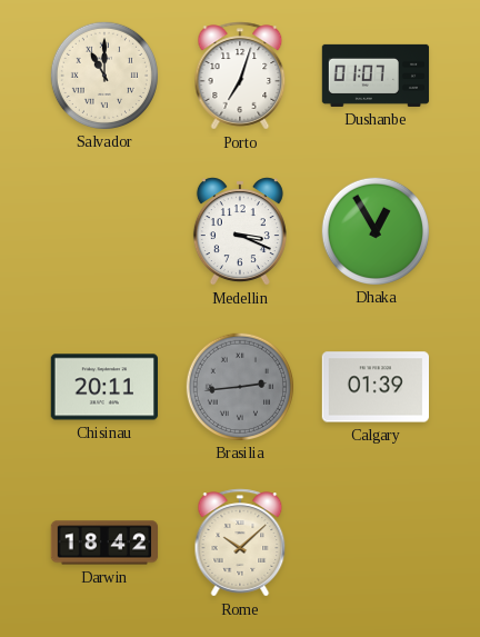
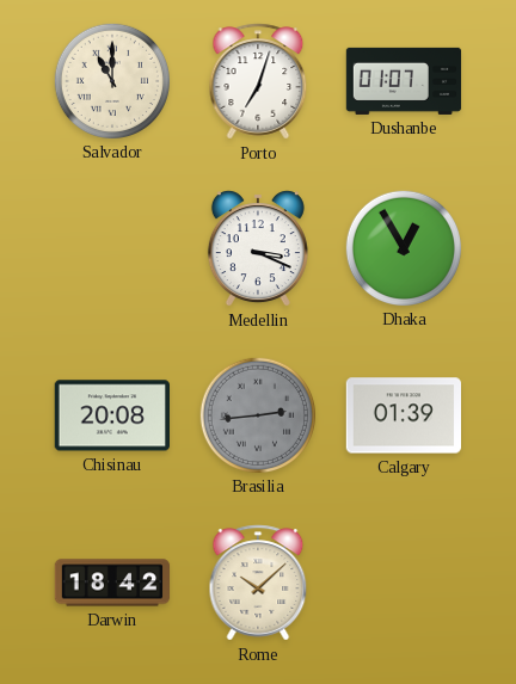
Chisinau: 20:11 -> 20:08 (111, 415)
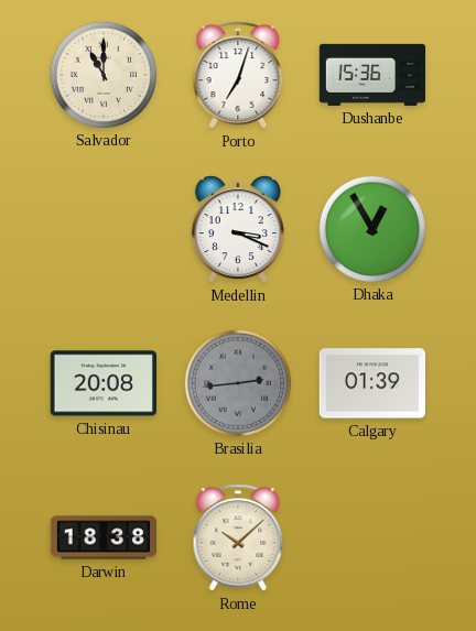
Dushanbe: 01:07 -> 15:36 (372, 75)
Darwin: 18:42 -> 18:38 (104, 537)
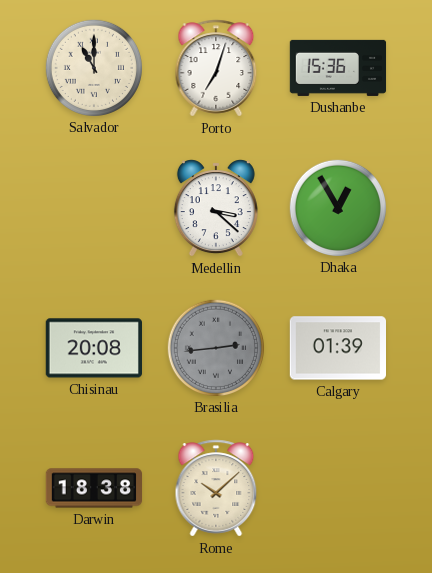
Medellin: 3:19 -> 3:22 (216, 208)
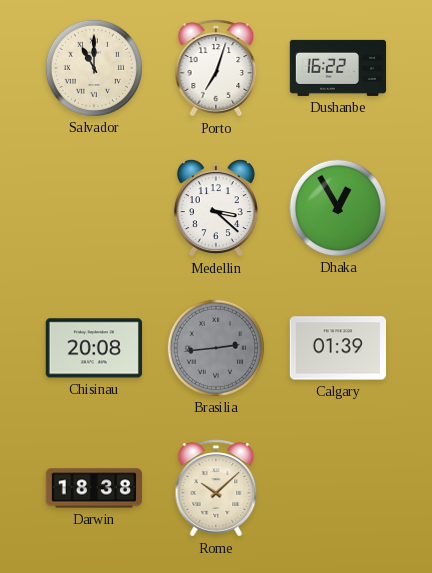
Dushanbe: 15:36 -> 16:22 (338, 68)
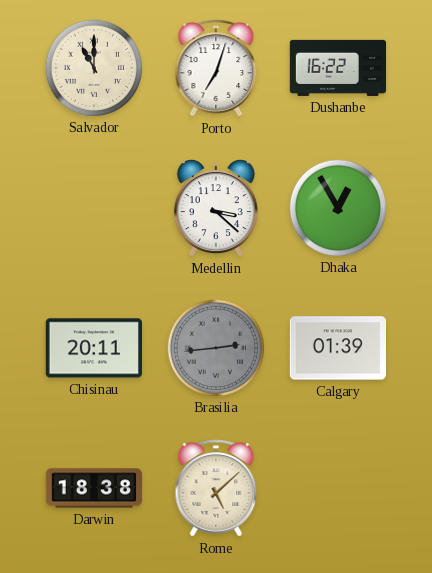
Chisinau: 20:08 -> 20:11 (93, 348)
Rome: 10:08 -> 5:08 (216, 488)
